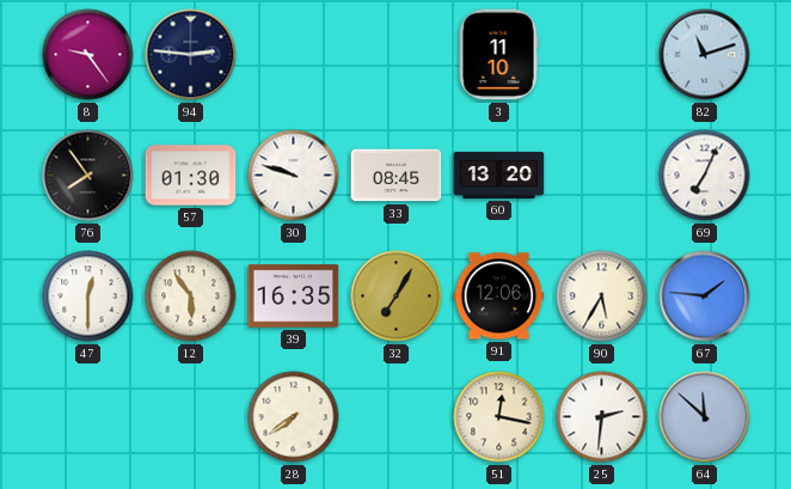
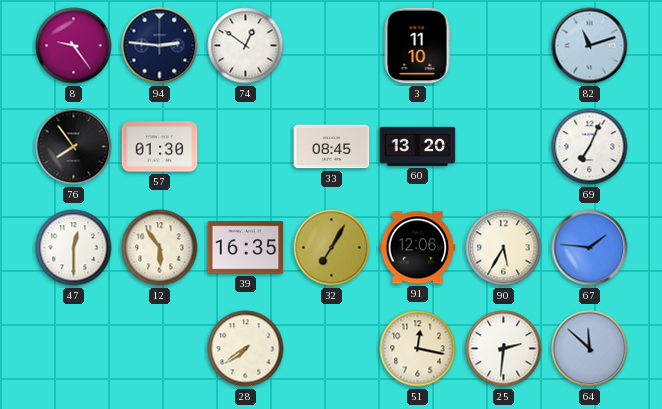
74: none -> 12:51 (246, 46)
30: 9:48 -> none (294, 176)
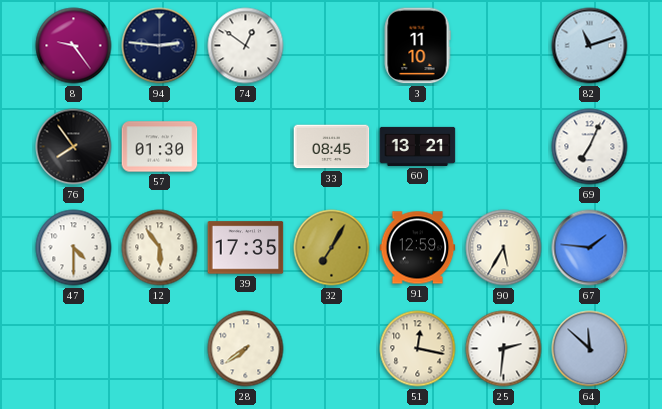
60: 13:20 -> 13:21 (418, 146)
47: 12:30 -> 4:30 (74, 248)
39: 16:35 -> 17:35 (246, 248)
91: 12:06 -> 12:59 (418, 248)
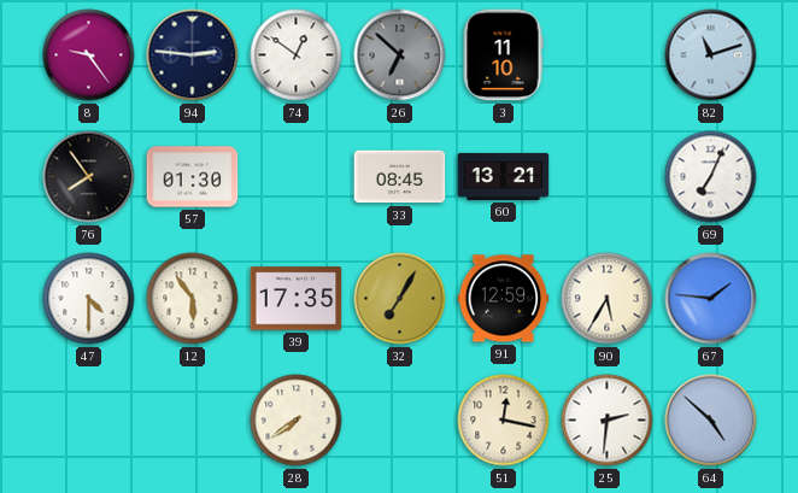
26: none -> 6:52 (400, 55)
64: 11:52 -> 4:52 (711, 421)
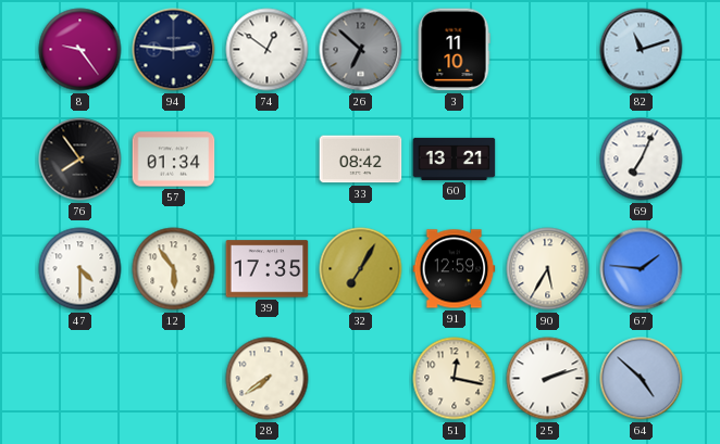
57: 01:30 -> 01:34 (174, 160)
33: 08:45 -> 08:42 (361, 160)
25: 2:31 -> 2:12 (548, 379)
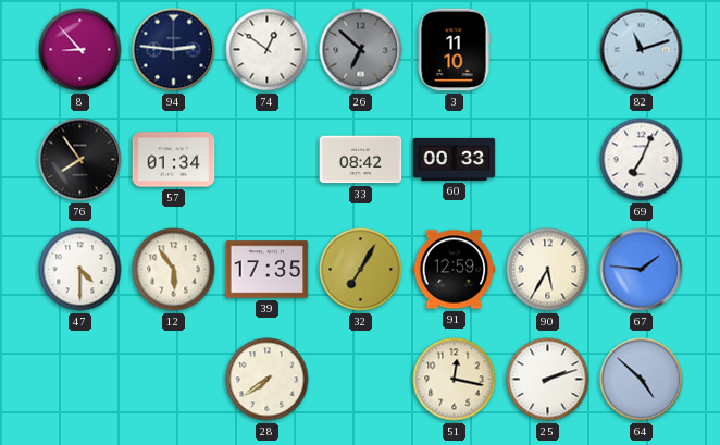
8: 9:24 -> 8:53 (80, 50)
60: 13:21 -> 00:33 (455, 159)
